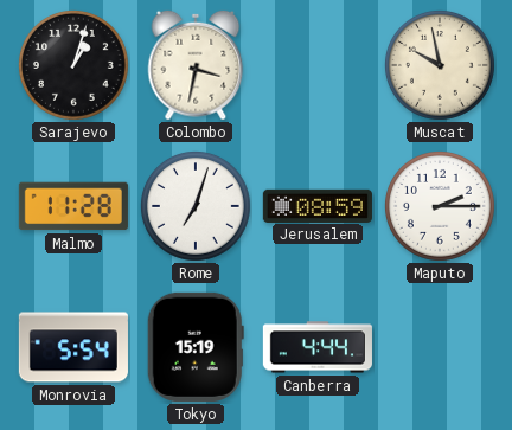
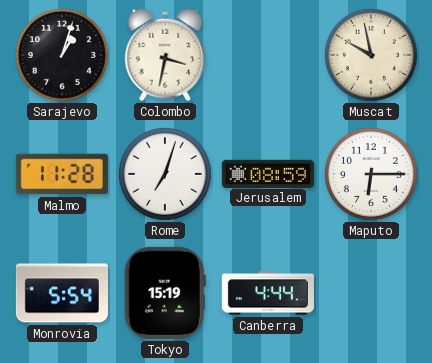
Maputo: 2:15 -> 6:15 (371, 174)
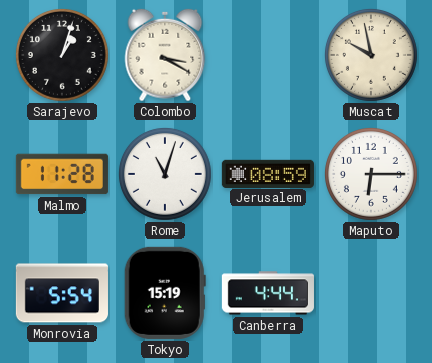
Colombo: 3:32 -> 3:20 (165, 55)
Rome: 7:03 -> 11:03 (165, 174)
